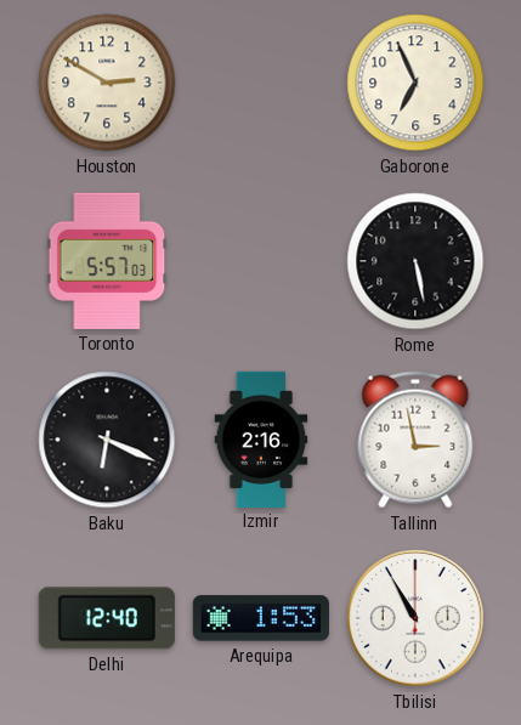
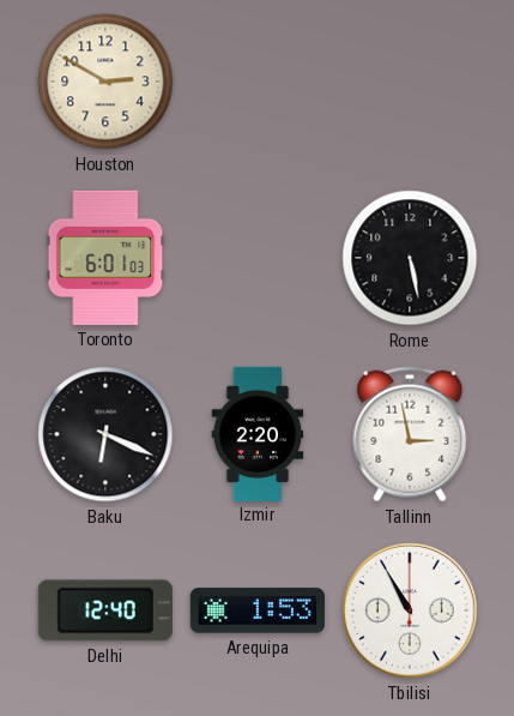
Gaborone: 6:56 -> none (415, 83)
Toronto: 5:57 -> 6:01 (105, 258)
Izmir: 2:16 -> 2:20 (258, 433)
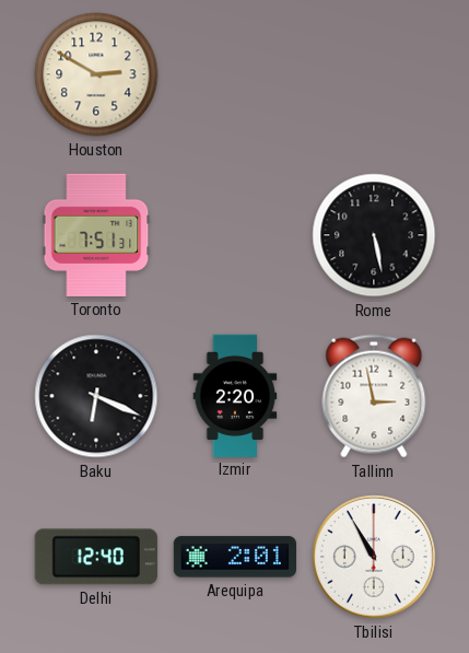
Toronto: 6:01 -> 7:51 (96, 235)
Arequipa: 1:53 -> 2:01 (235, 557)
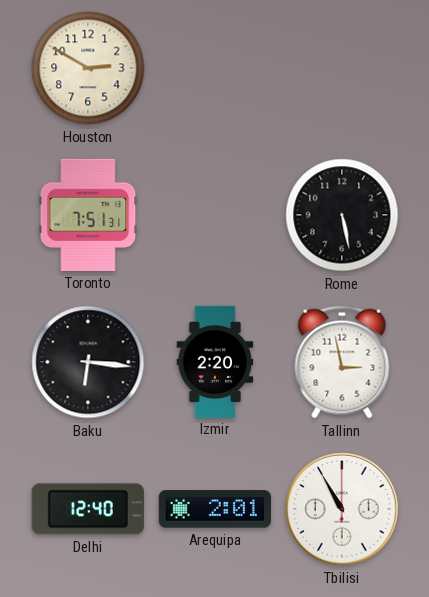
Baku: 6:19 -> 6:16 (88, 362)
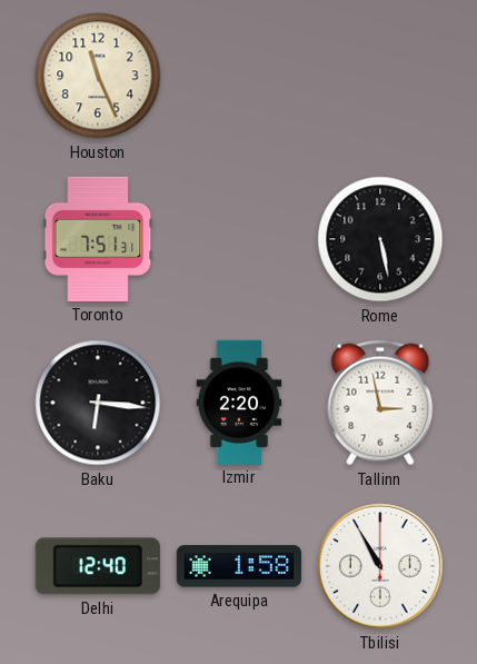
Houston: 2:50 -> 11:26 (98, 76)
Arequipa: 2:01 -> 1:58 (239, 566)
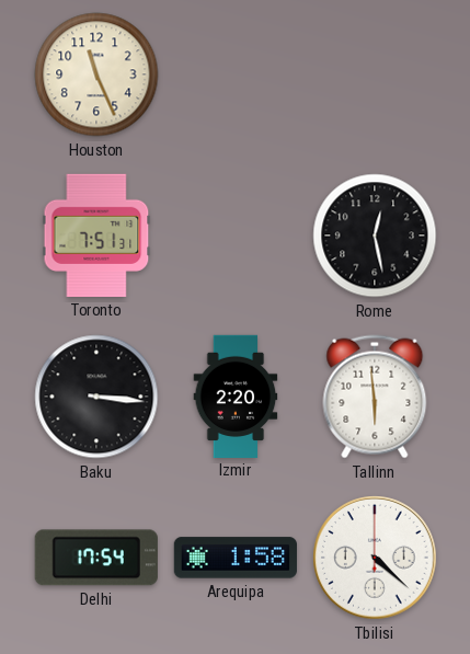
Rome: 5:28 -> 12:28 (375, 236)
Baku: 6:16 -> 3:16 (96, 397)
Tallinn: 2:58 -> 5:59 (375, 397)
Delhi: 12:40 -> 17:54 (96, 558)
Tbilisi: 10:55 -> 4:22 (375, 558)
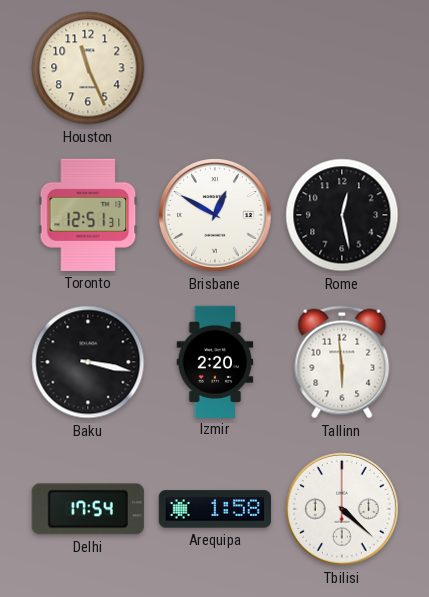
Toronto: 7:51 -> 12:51 (88, 215)
Brisbane: none -> 12:50 (215, 215)
Baku: 3:16 -> 3:17 (88, 362)
